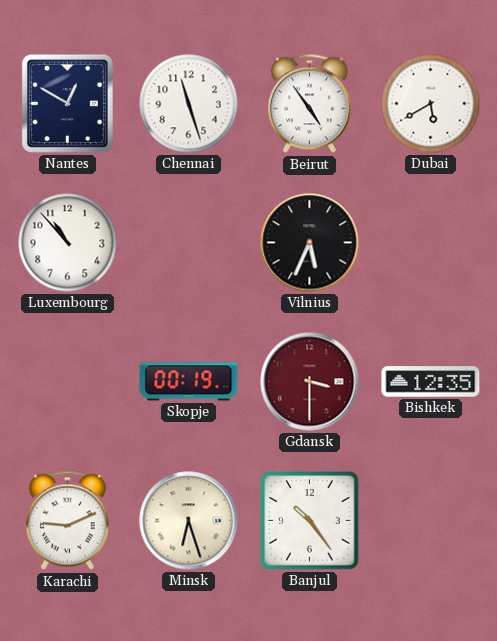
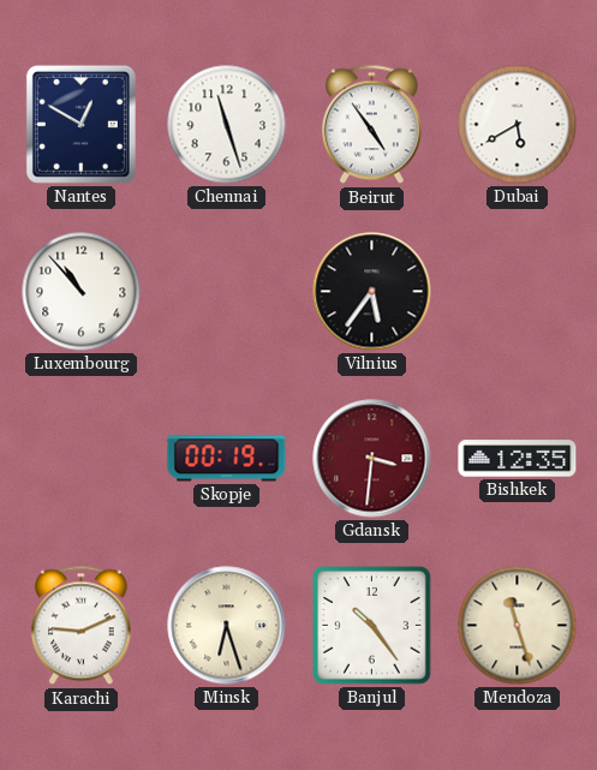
Vilnius: 5:34 -> 5:36 (372, 292)
Gdansk: 3:30 -> 3:31 (372, 459)
Mendoza: none -> 11:27 (518, 626)
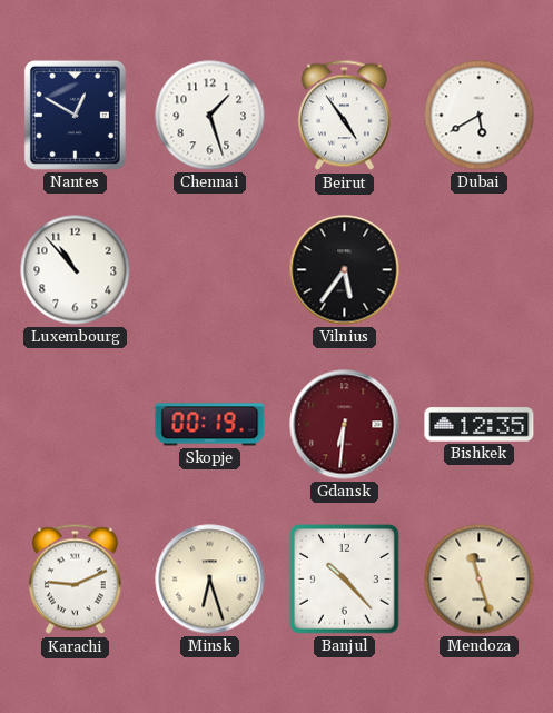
Chennai: 11:27 -> 1:27 (210, 116)
Gdansk: 3:31 -> 6:31 (345, 425)
Banjul: 10:24 -> 10:23 (345, 580)
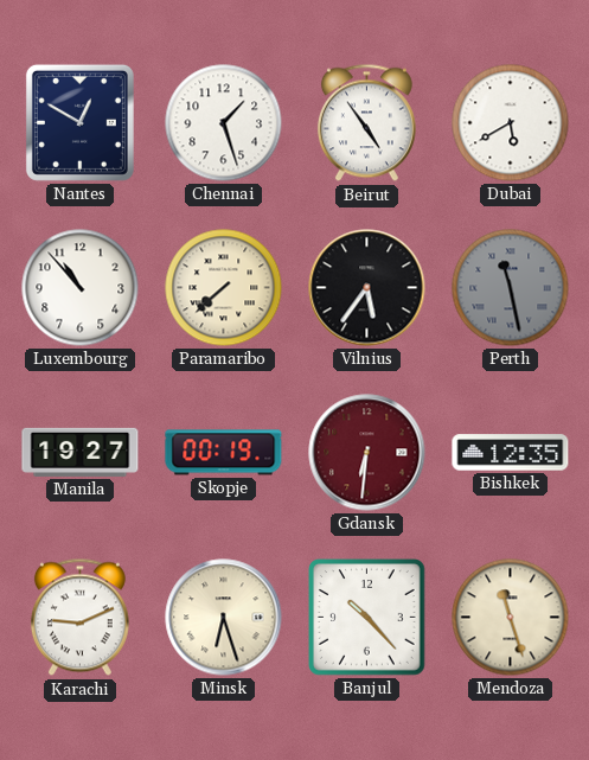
Paramaribo: none -> 7:38 (224, 288)
Perth: none -> 11:28 (511, 288)
Manila: none -> 19:27 (81, 452)
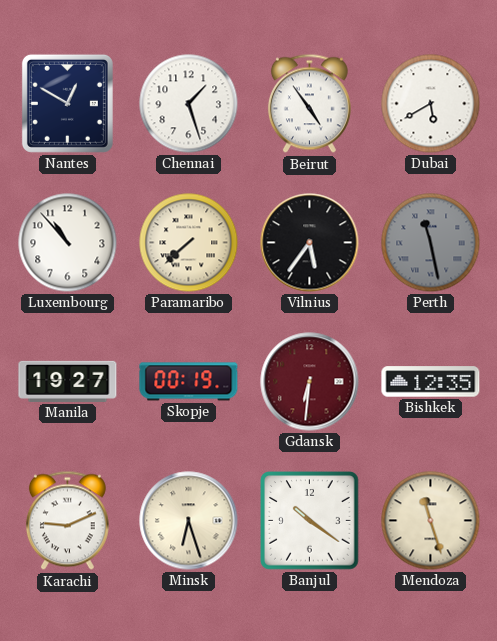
Banjul: 10:23 -> 10:21 (310, 521)
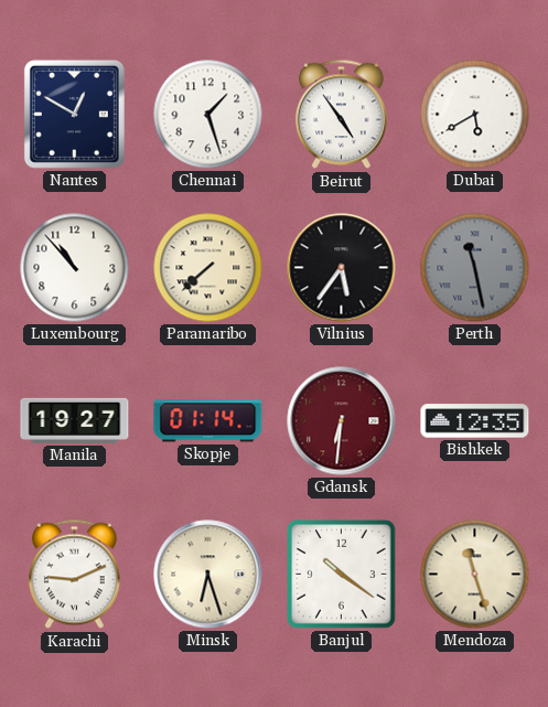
Skopje: 00:19 -> 01:14 (208, 421)
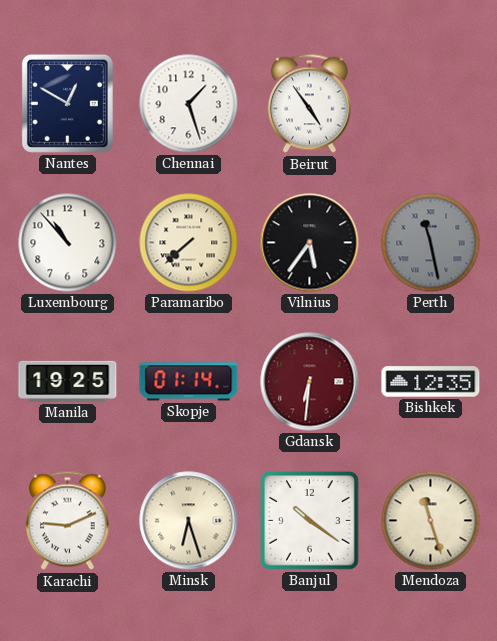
Dubai: 5:40 -> none (475, 115)
Manila: 19:27 -> 19:25 (68, 381)
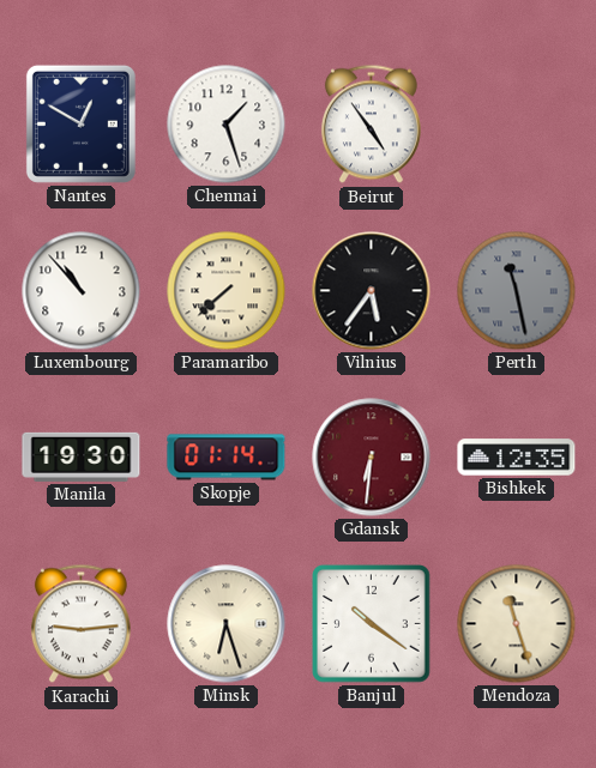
Manila: 19:25 -> 19:30 (82, 456)
Karachi: 9:11 -> 9:14 (80, 624)
